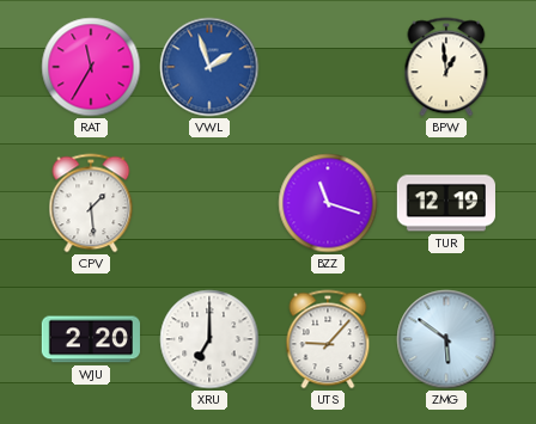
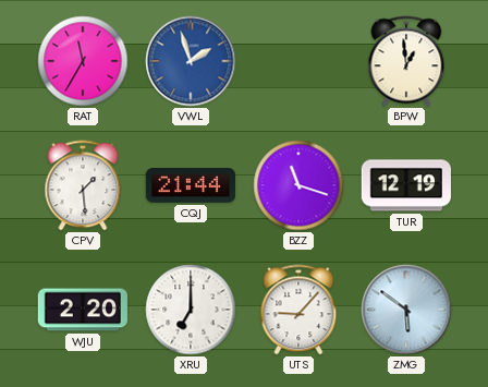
CQJ: none -> 21:44 (190, 185)
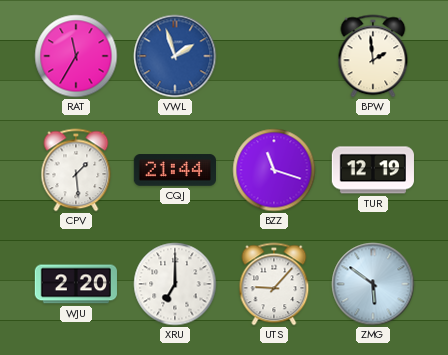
BPW: 12:59 -> 1:59 (373, 56)
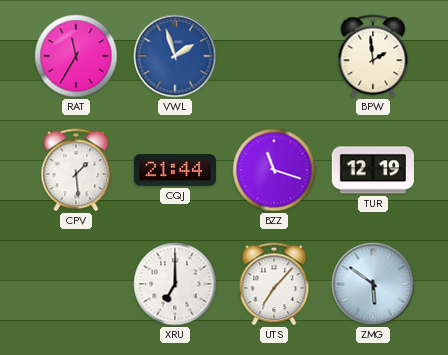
WJU: 2:20 -> none (76, 284)
UTS: 9:07 -> 7:07 (274, 284)
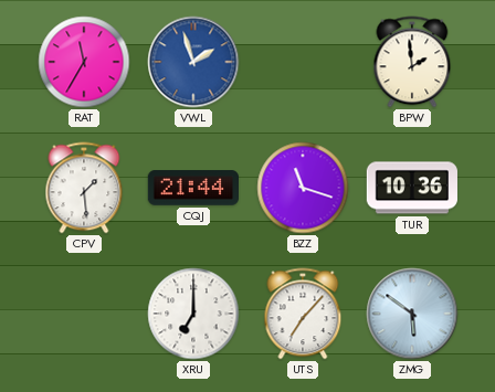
TUR: 12:19 -> 10:36 (411, 188)
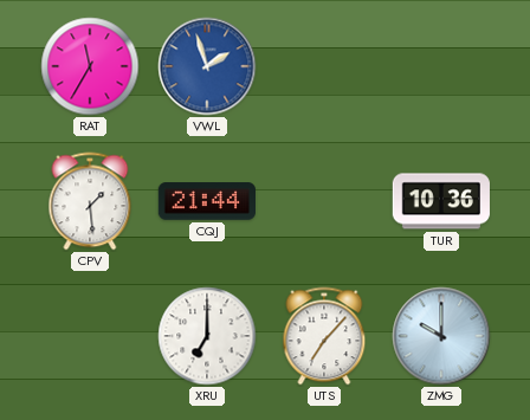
BPW: 1:59 -> none (412, 62)
BZZ: 11:18 -> none (303, 188)
ZMG: 5:51 -> 10:00 (441, 336)
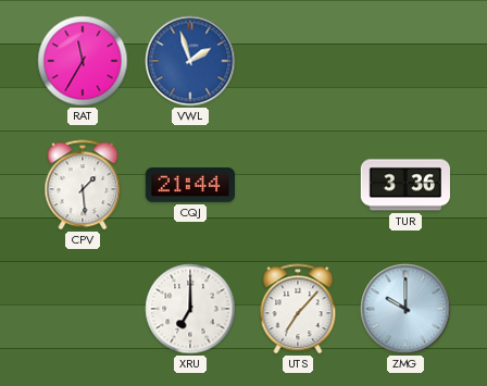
TUR: 10:36 -> 3:36 (404, 185)
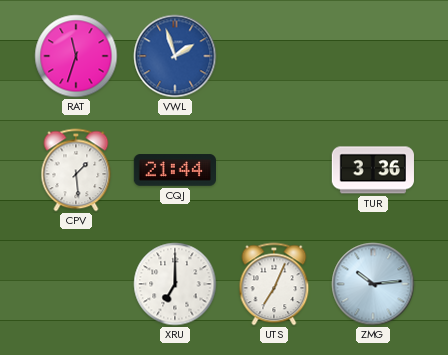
RAT: 11:35 -> 11:33 (76, 56)
UTS: 7:07 -> 7:04 (274, 284)
ZMG: 10:00 -> 10:14 (373, 284)
